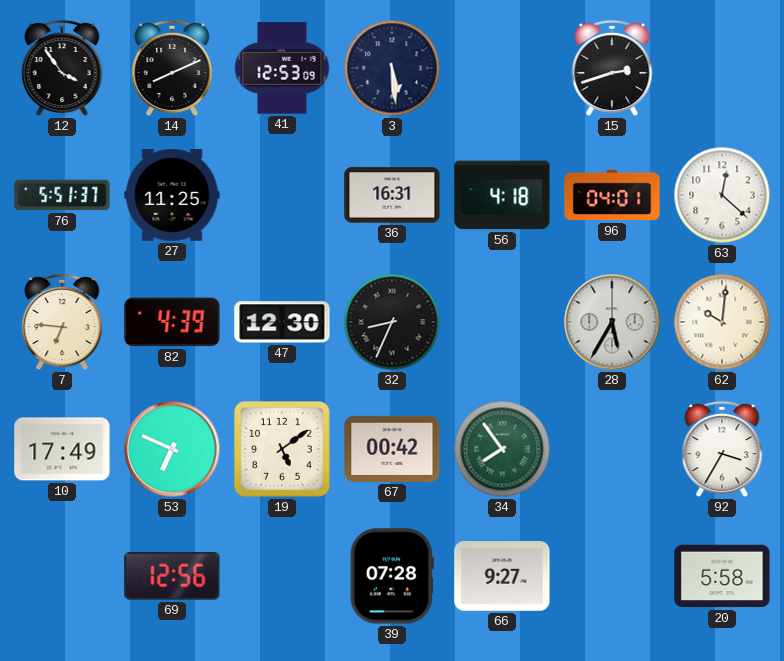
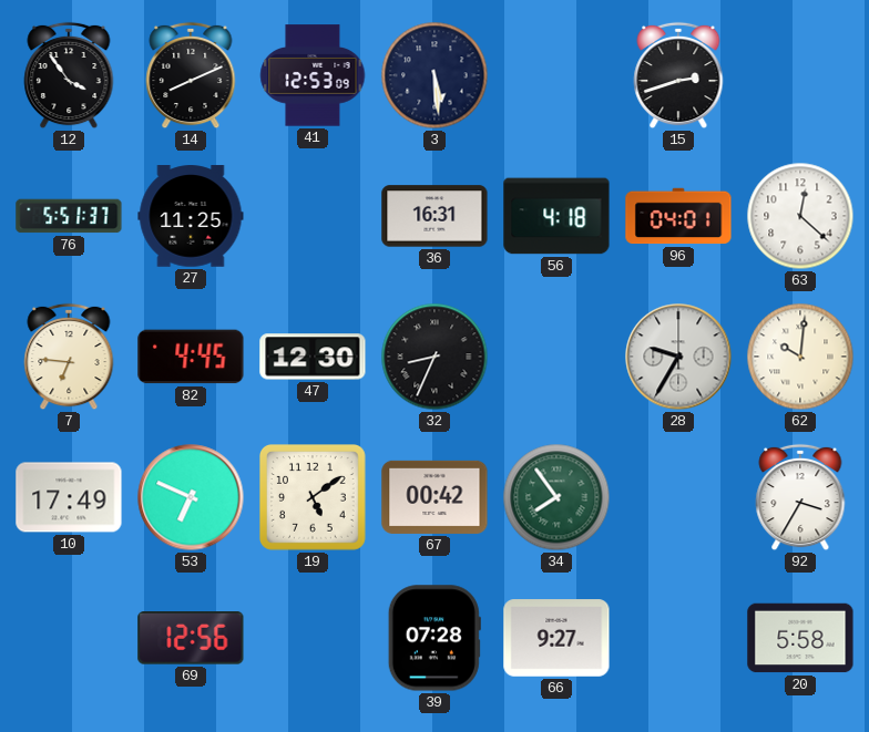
82: 4:39 -> 4:45 (191, 357)
28: 5:35 -> 9:35 (678, 357)
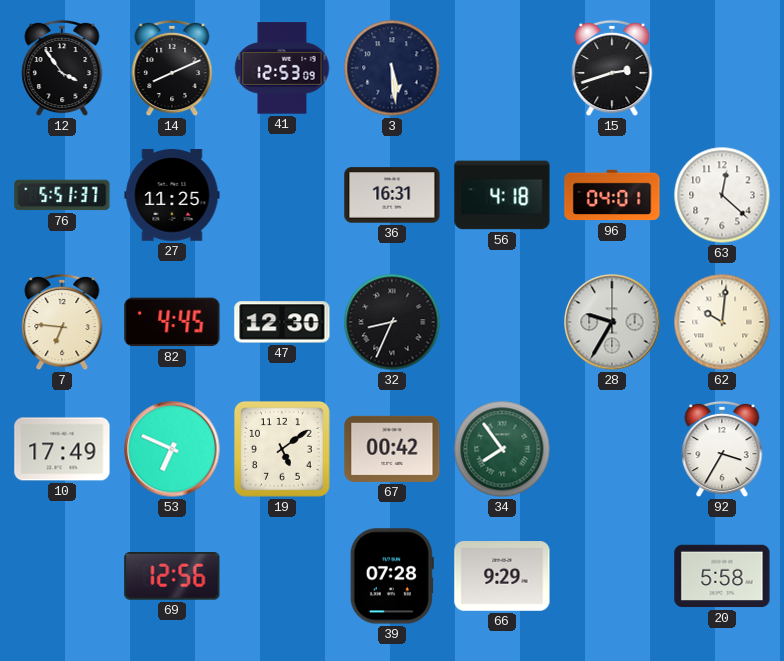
66: 9:27 -> 9:29 (502, 576)
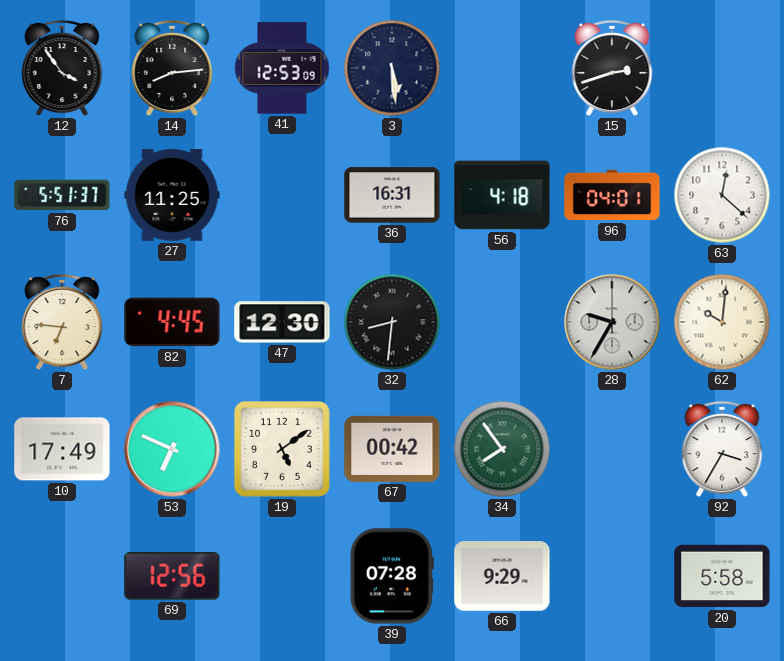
14: 8:11 -> 8:14 (172, 68)
32: 8:34 -> 8:31 (392, 322)
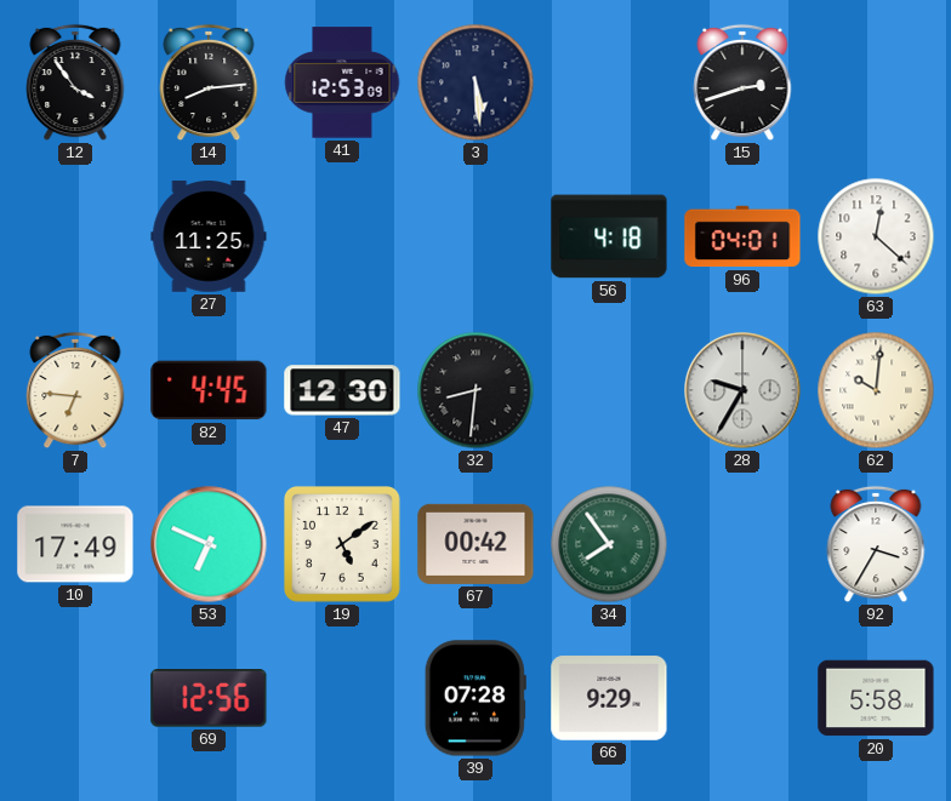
76: 5:51 -> none (62, 195)
36: 16:31 -> none (392, 195)
